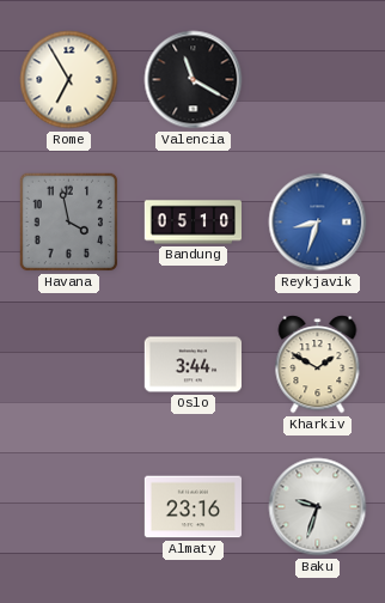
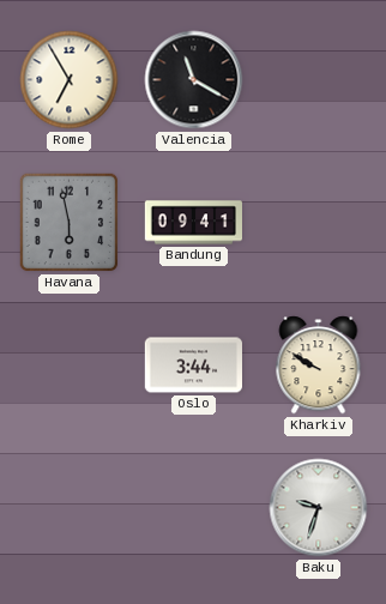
Havana: 3:58 -> 5:58 (70, 223)
Bandung: 05:10 -> 09:41 (193, 223)
Reykjavik: 8:33 -> none (318, 223)
Kharkiv: 1:50 -> 9:50 (319, 366)
Almaty: 23:16 -> none (192, 507)
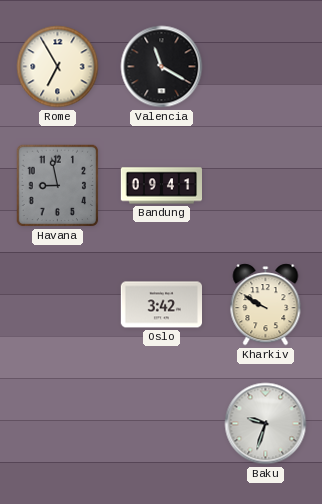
Havana: 5:58 -> 8:58 (58, 186)
Oslo: 3:44 -> 3:42 (161, 305)
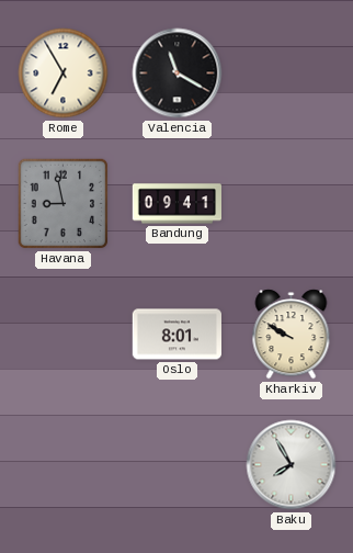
Oslo: 3:42 -> 8:01 (176, 335)
Baku: 9:33 -> 7:55 (292, 465)
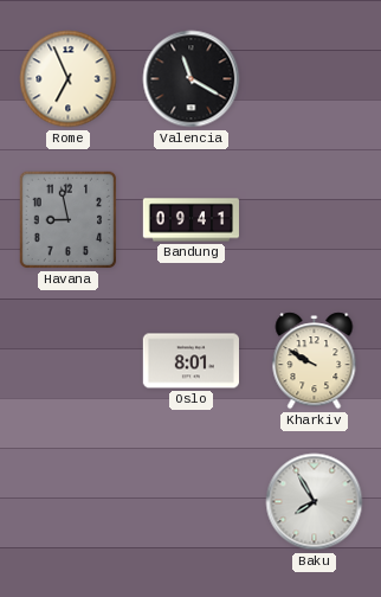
Rome: 6:55 -> 6:56 (69, 79)
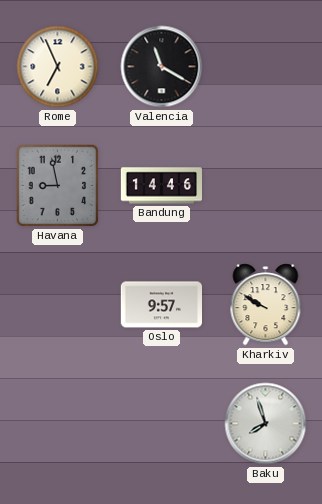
Bandung: 09:41 -> 14:46 (161, 186)
Oslo: 8:01 -> 9:57 (161, 305)
Baku: 7:55 -> 7:57 (266, 424)
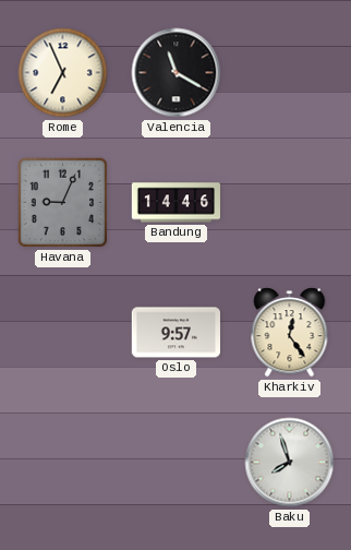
Havana: 8:58 -> 9:04 (63, 203)
Kharkiv: 9:50 -> 12:24 (290, 333)
